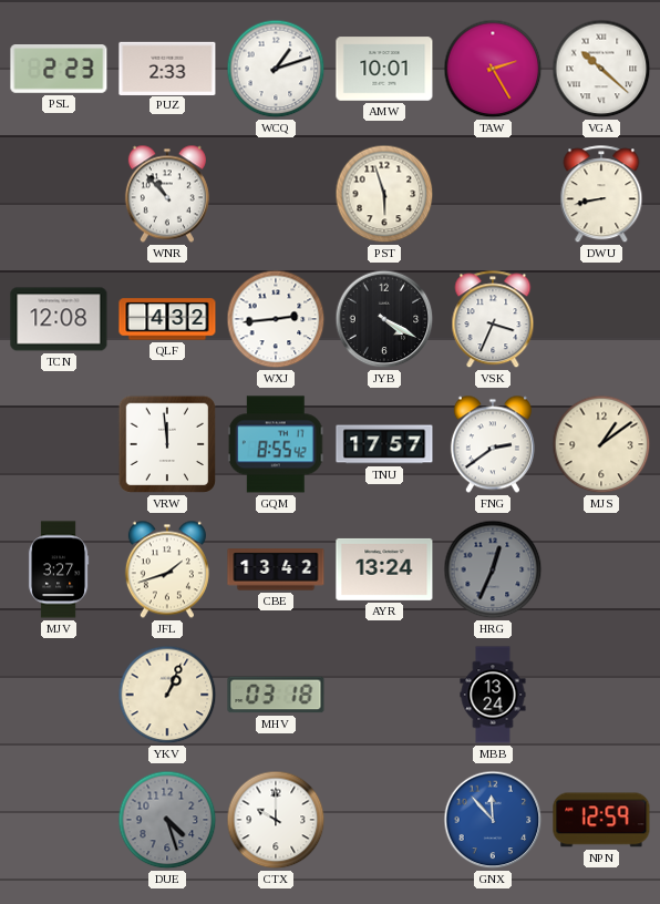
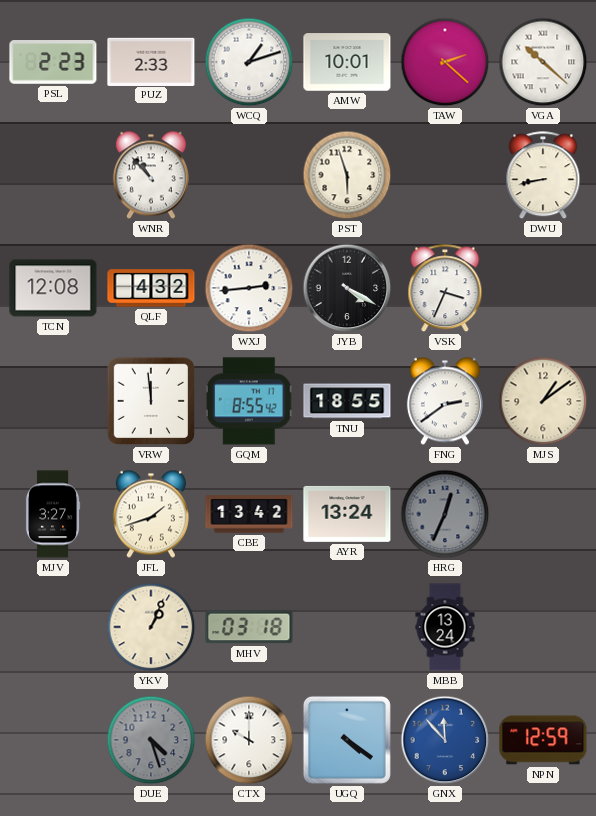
TAW: 2:25 -> 2:22 (445, 62)
TNU: 17:57 -> 18:55 (347, 401)
UGQ: none -> 4:21 (347, 740)
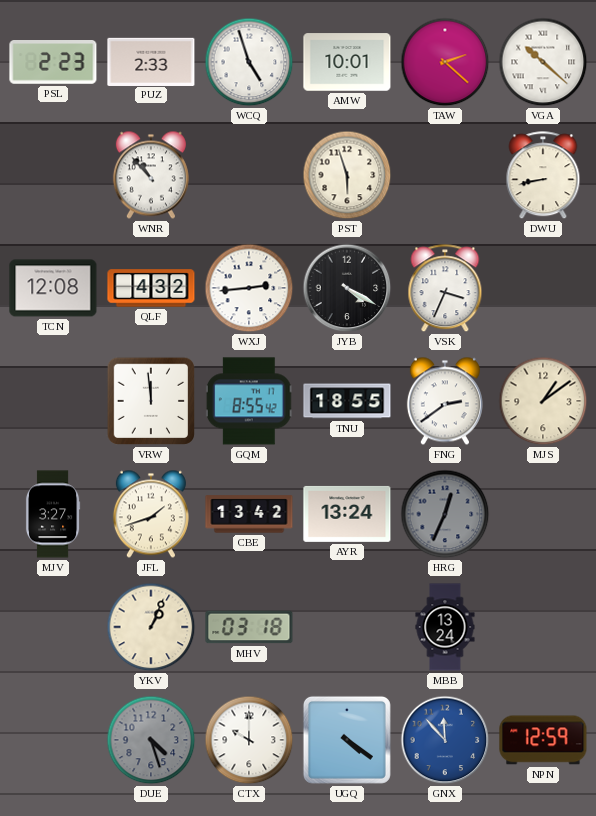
WCQ: 1:12 -> 4:57 (249, 62)
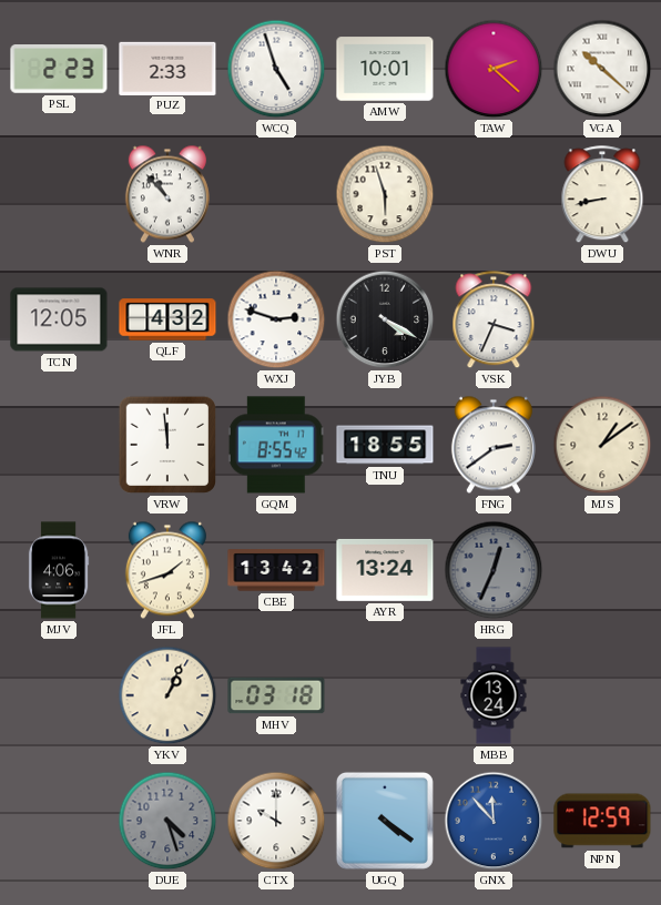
TCN: 12:08 -> 12:05 (59, 319)
WXJ: 2:44 -> 2:48 (276, 319)
MJV: 3:27 -> 4:06 (59, 570)
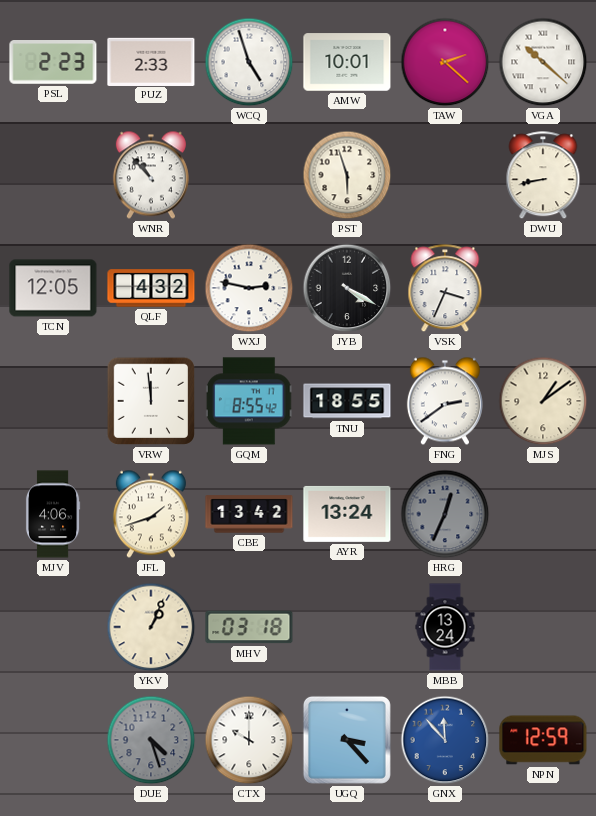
WXJ: 2:48 -> 2:47 (249, 288)
UGQ: 4:21 -> 3:23 (347, 740)
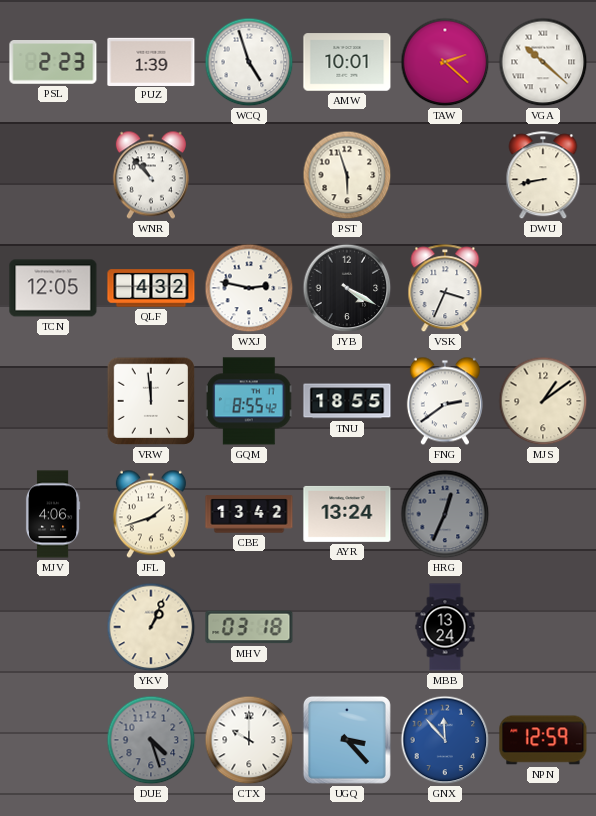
PUZ: 2:33 -> 1:39 (151, 61)
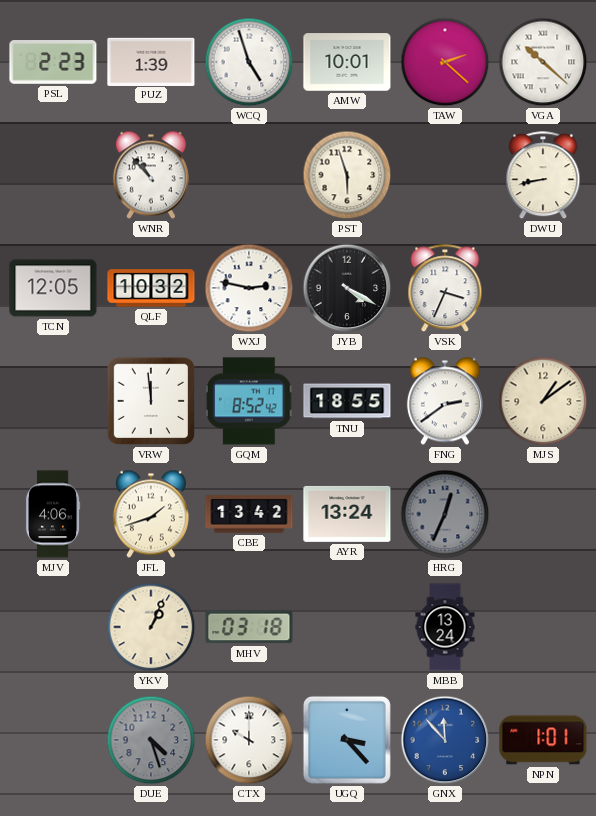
QLF: 4:32 -> 10:32 (151, 288)
GQM: 8:55 -> 8:52 (249, 401)
NPN: 12:59 -> 1:01 (543, 740)
